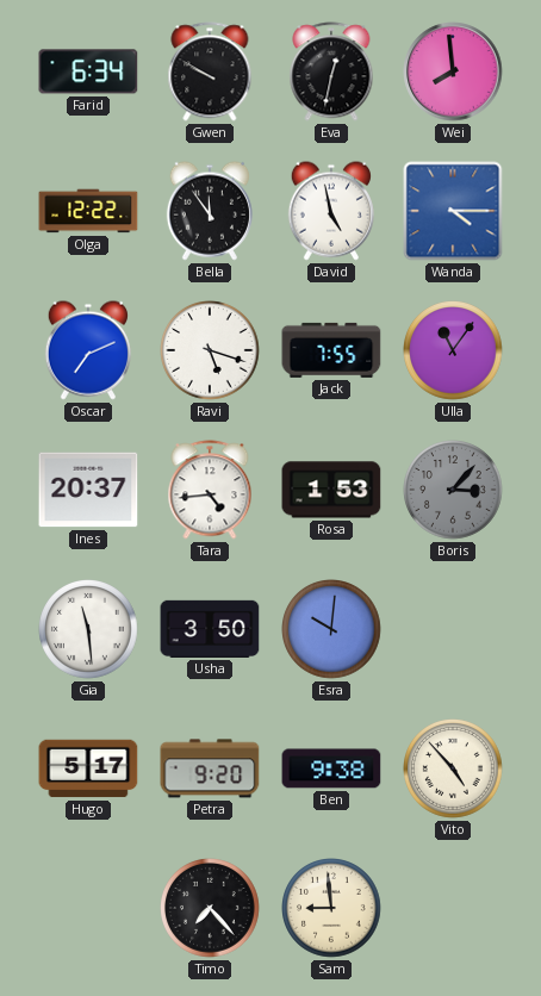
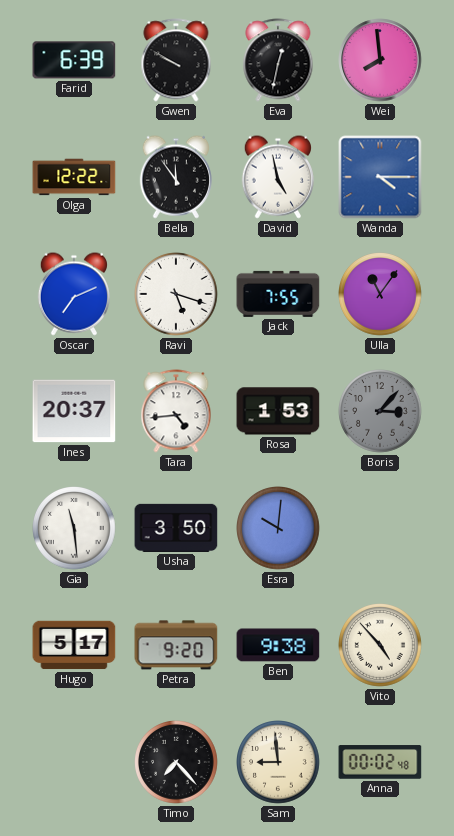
Farid: 6:34 -> 6:39 (74, 60)
Anna: none -> 00:02 (380, 762)
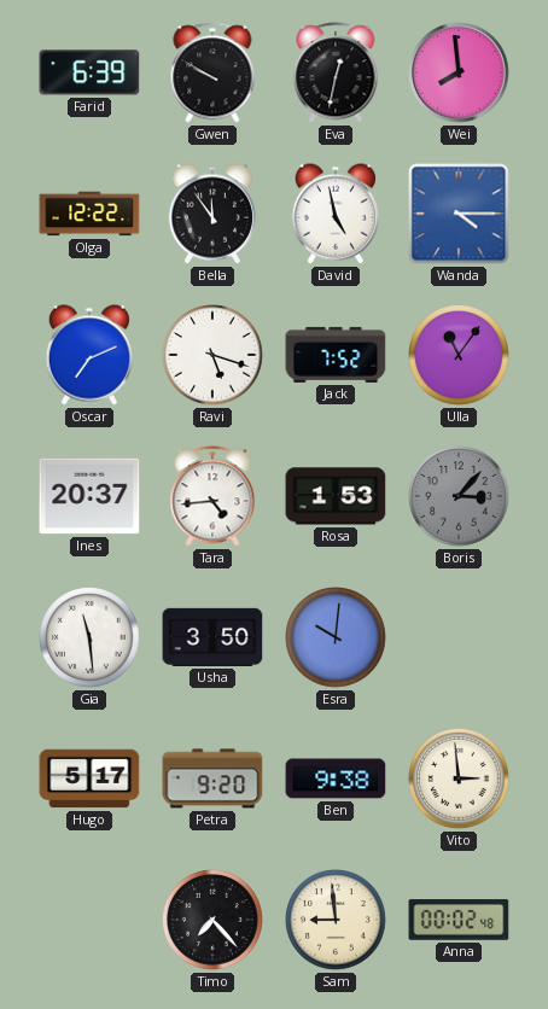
Jack: 7:55 -> 7:52 (336, 355)
Vito: 4:53 -> 2:59 (459, 778)
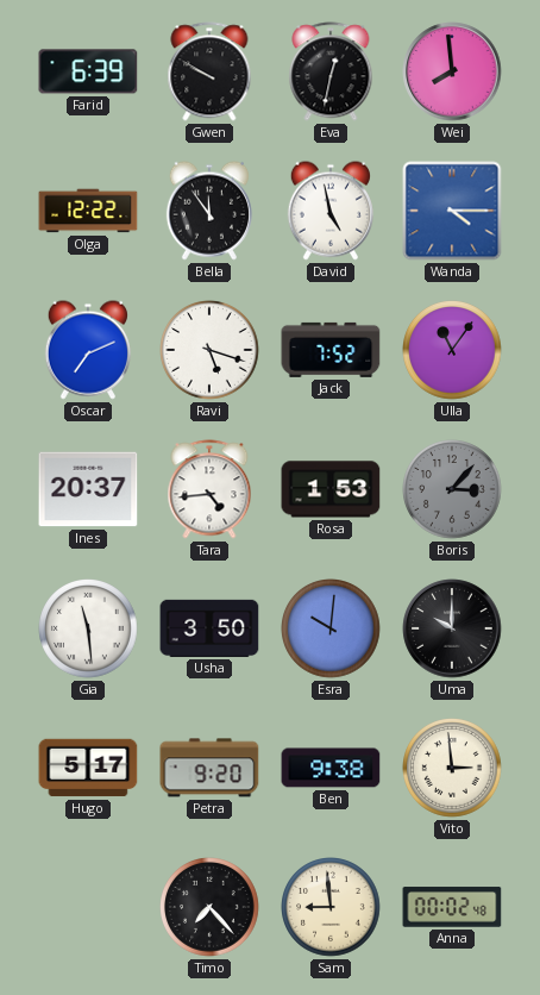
Uma: none -> 10:00 (452, 628)
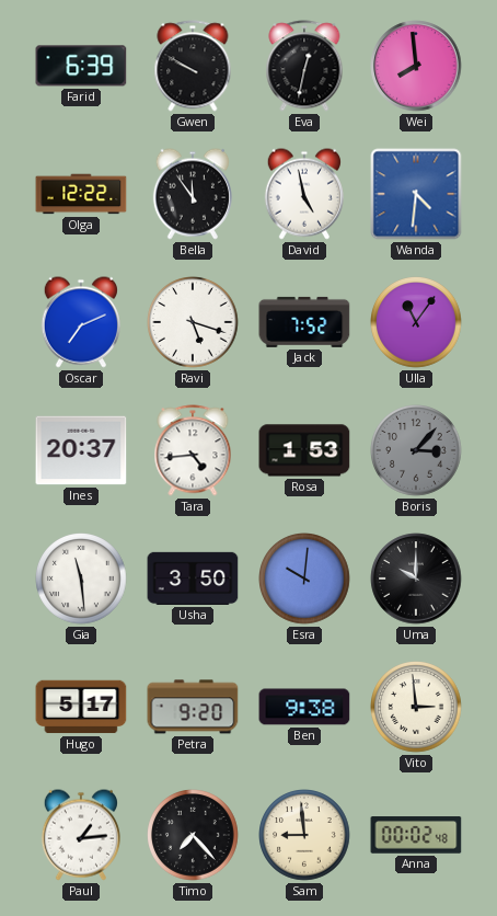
Wanda: 4:15 -> 4:31 (416, 194)
Paul: none -> 1:14 (81, 835)
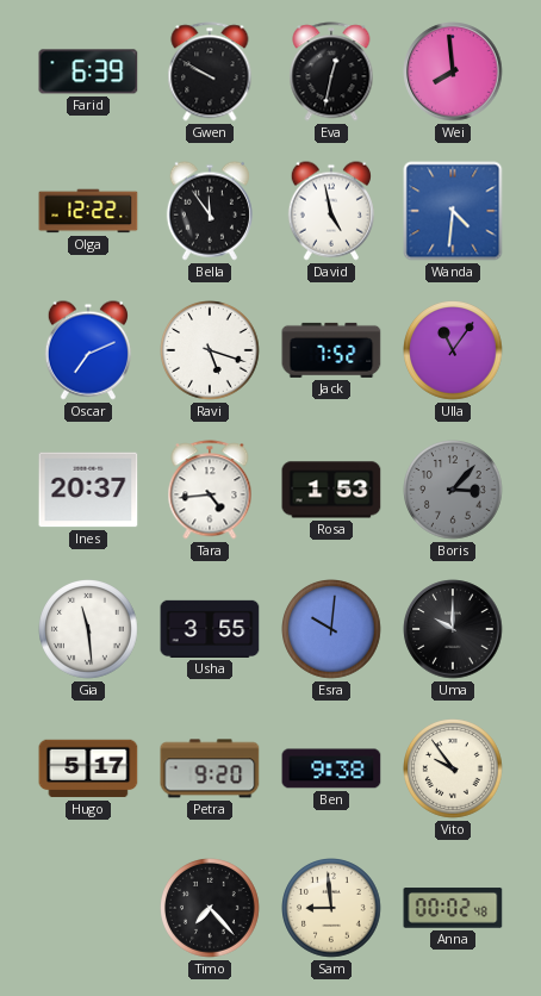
Usha: 3:50 -> 3:55 (210, 629)
Vito: 2:59 -> 9:54 (453, 768)
Paul: 1:14 -> none (81, 835)
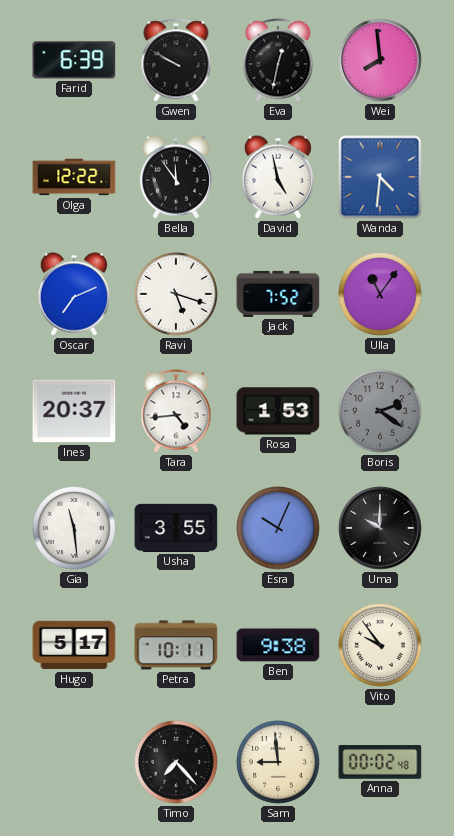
Boris: 3:07 -> 2:21 (380, 411)
Esra: 10:01 -> 10:04 (278, 528)
Petra: 9:20 -> 10:11 (176, 645)
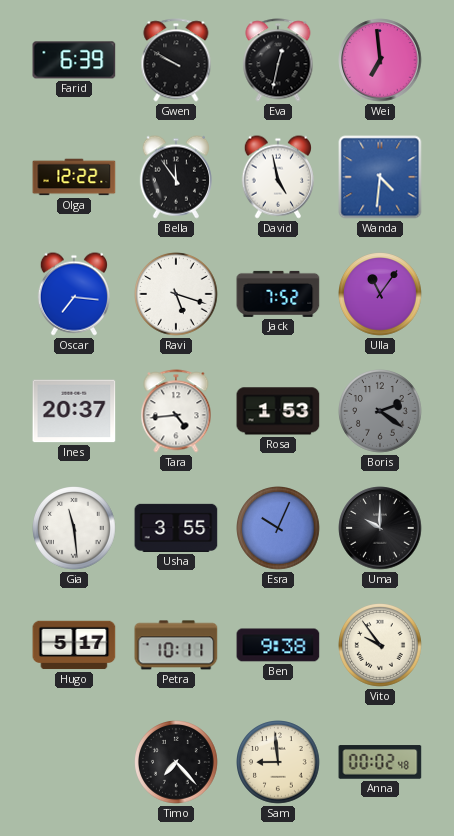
Wei: 7:59 -> 6:59 (380, 60)
Oscar: 7:11 -> 7:16 (74, 294)
